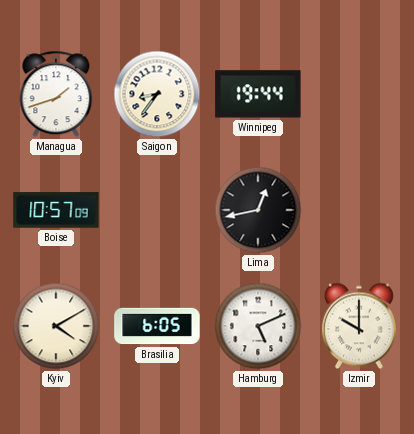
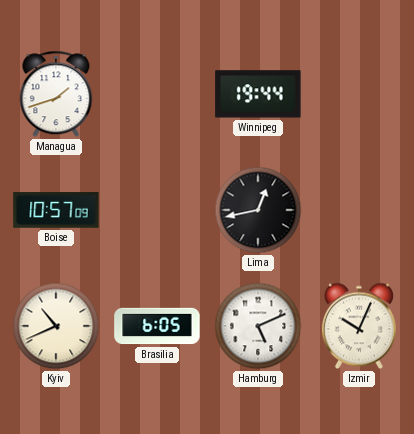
Saigon: 8:36 -> none (157, 94)
Kyiv: 4:10 -> 10:41 (56, 326)
Izmir: 10:00 -> 10:04 (359, 326)
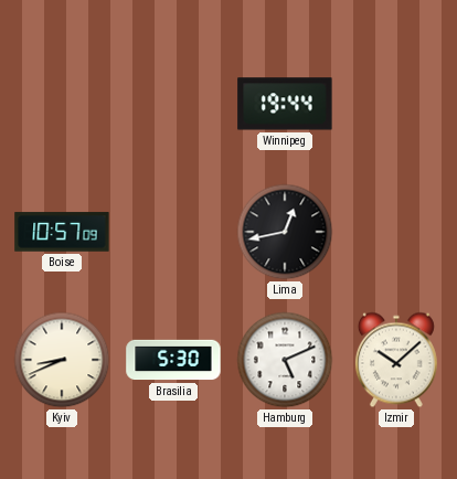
Managua: 1:42 -> none (56, 94)
Kyiv: 10:41 -> 8:41 (62, 360)
Brasilia: 6:05 -> 5:30 (173, 360)
Izmir: 10:04 -> 10:08 (396, 360)
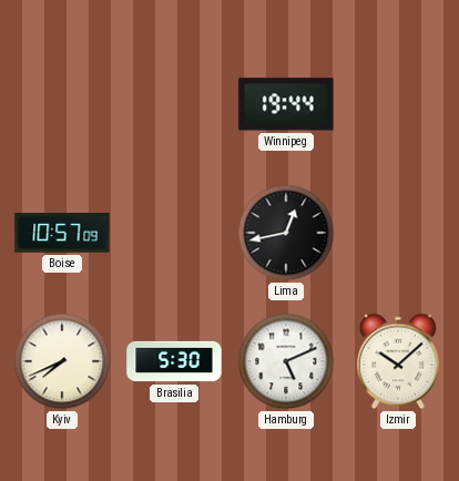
Kyiv: 8:41 -> 7:41 (62, 361)
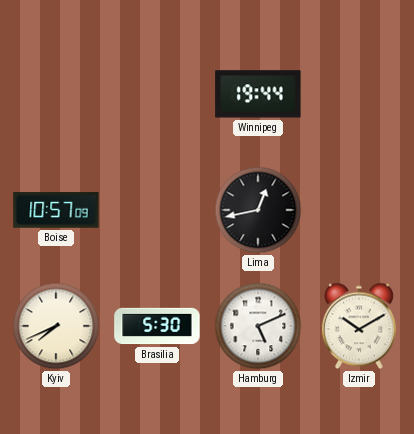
Izmir: 10:08 -> 10:10 (359, 326)
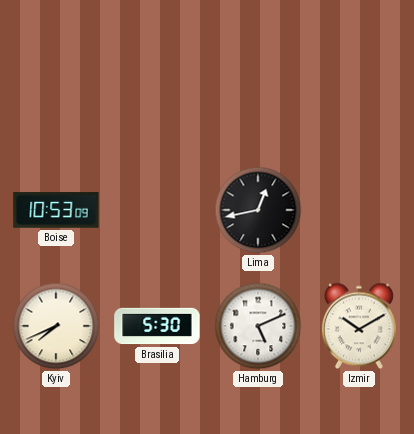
Winnipeg: 19:44 -> none (258, 94)
Boise: 10:57 -> 10:53 (56, 210)
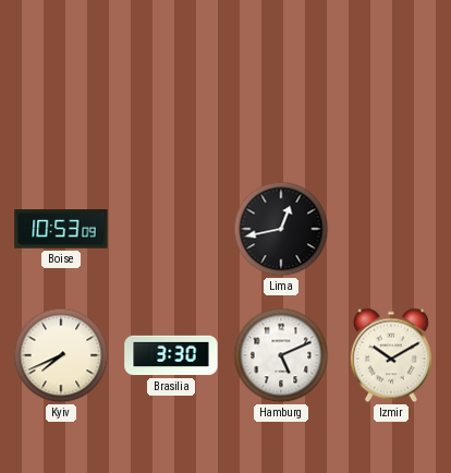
Brasilia: 5:30 -> 3:30 (171, 355)
